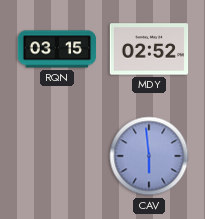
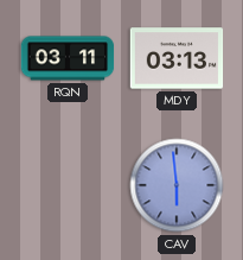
RQN: 03:15 -> 03:11 (68, 58)
MDY: 02:52 -> 03:13 (177, 58)
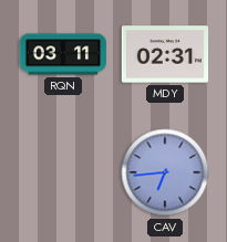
MDY: 03:13 -> 02:31 (165, 54)
CAV: 5:59 -> 6:44 (165, 172)
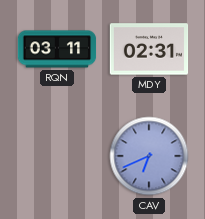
CAV: 6:44 -> 6:41 (149, 156)
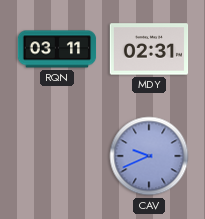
CAV: 6:41 -> 9:41 (149, 156)
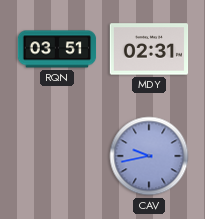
RQN: 03:11 -> 03:51 (57, 49)
CAV: 9:41 -> 9:43 (149, 156)
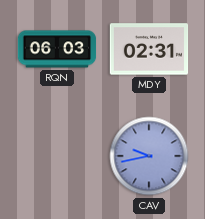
RQN: 03:51 -> 06:03 (57, 49)
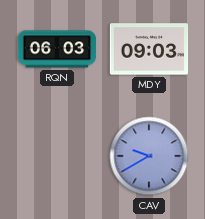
MDY: 02:31 -> 09:03 (149, 49)
CAV: 9:43 -> 9:40 (149, 156)
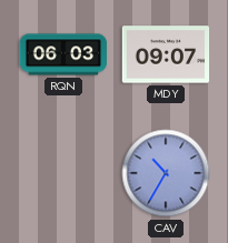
MDY: 09:03 -> 09:07 (166, 54)
CAV: 9:40 -> 10:35 (166, 173)
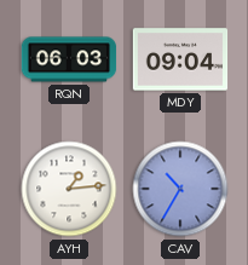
MDY: 09:07 -> 09:04 (180, 59)
AYH: none -> 1:14 (69, 189)
